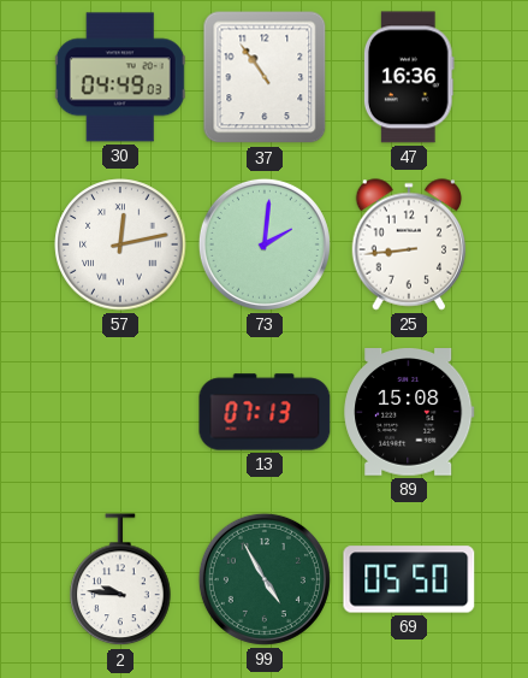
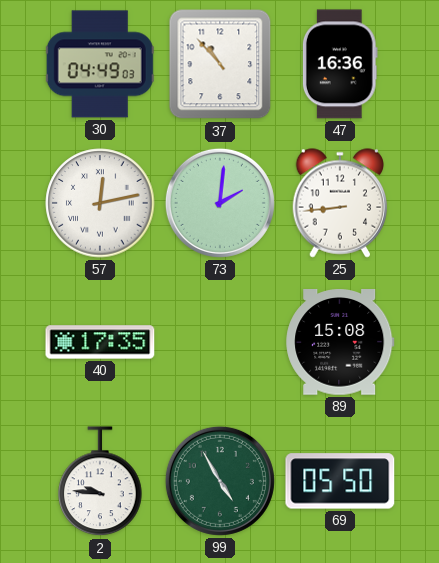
37: 10:54 -> 10:53 (220, 64)
40: none -> 17:35 (100, 342)
13: 07:13 -> none (265, 412)
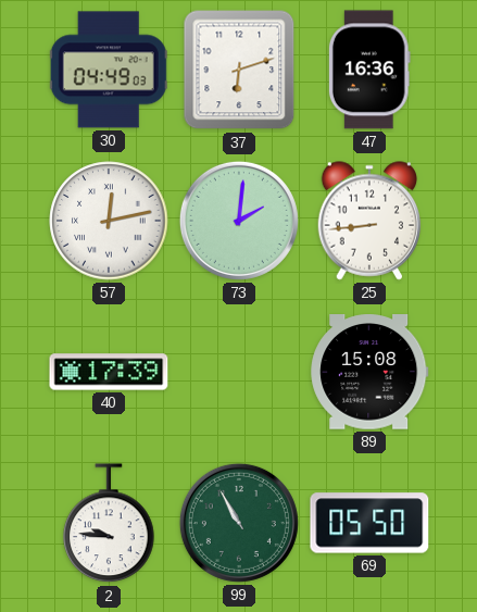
37: 10:53 -> 6:12 (239, 70)
40: 17:35 -> 17:39 (109, 372)
99: 4:55 -> 10:55 (239, 523)
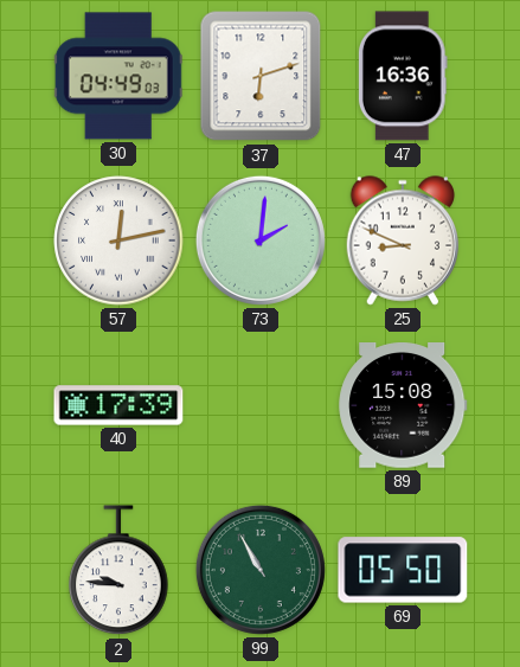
25: 8:44 -> 8:49 (403, 240)
